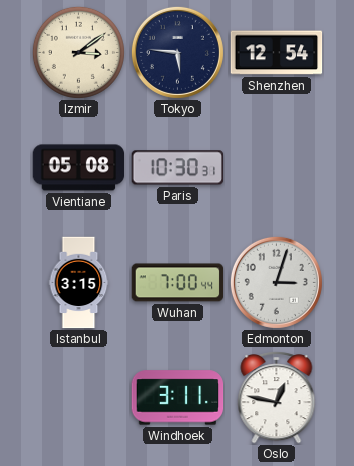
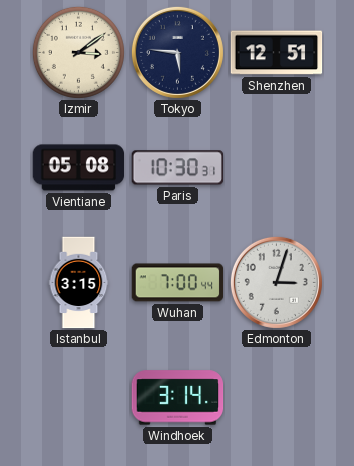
Shenzhen: 12:54 -> 12:51 (277, 53)
Windhoek: 3:11 -> 3:14 (178, 398)
Oslo: 12:47 -> none (277, 398)
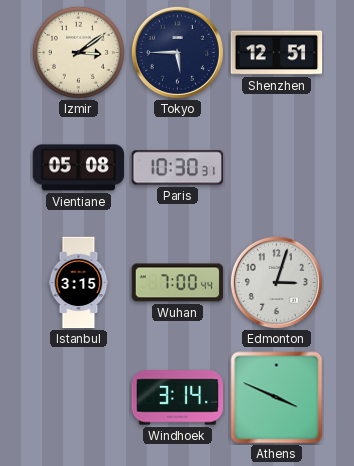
Tokyo: 5:46 -> 5:45 (177, 52)
Athens: none -> 3:49 (277, 398)
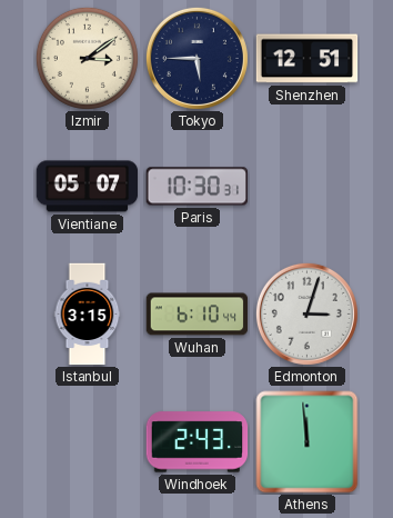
Vientiane: 05:08 -> 05:07 (88, 187)
Wuhan: 7:00 -> 6:10 (198, 315)
Windhoek: 3:14 -> 2:43 (198, 442)
Athens: 3:49 -> 11:59 (308, 442)
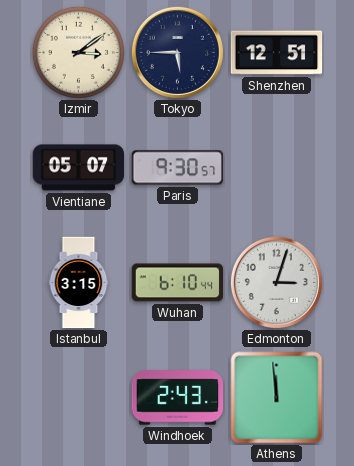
Paris: 10:30 -> 9:30 (178, 168)
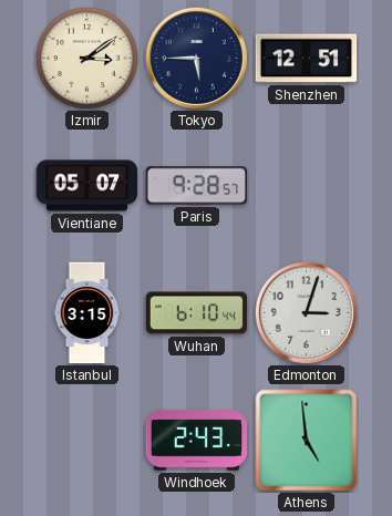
Paris: 9:30 -> 9:28 (197, 186)
Athens: 11:59 -> 4:59 (307, 441)
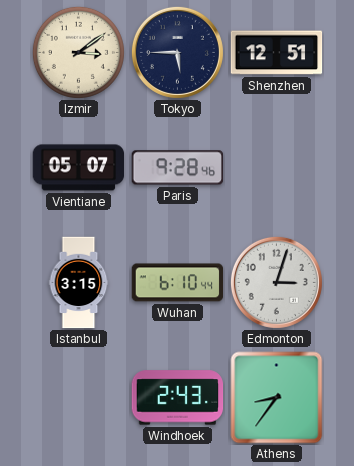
Paris: 9:28:57 -> 9:28:46 (178, 168)
Athens: 4:59 -> 8:36 (277, 398)
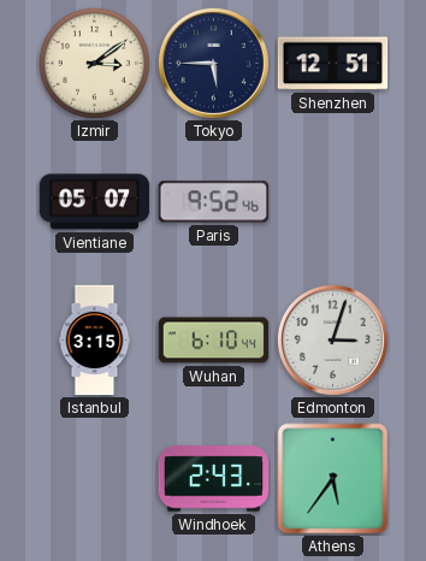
Paris: 9:28 -> 9:52 (214, 202)
Athens: 8:36 -> 5:36 (333, 479)
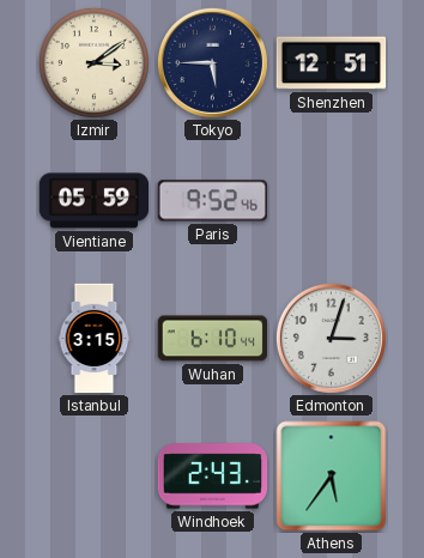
Vientiane: 05:07 -> 05:59 (95, 201)
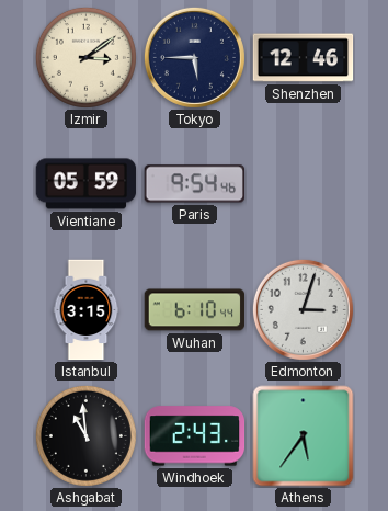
Shenzhen: 12:51 -> 12:46 (304, 58)
Paris: 9:52 -> 9:54 (195, 184)
Ashgabat: none -> 10:59 (85, 435)
